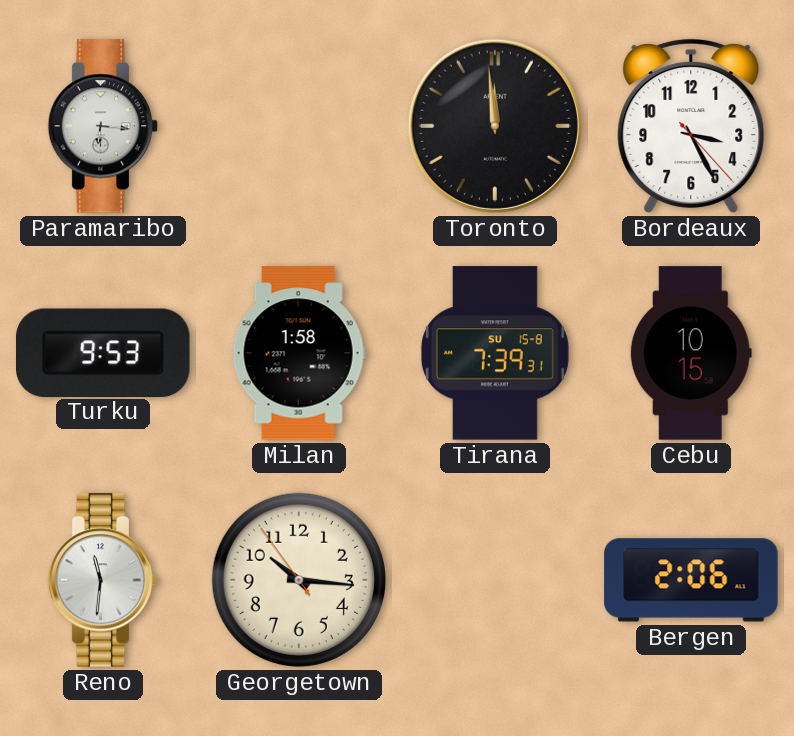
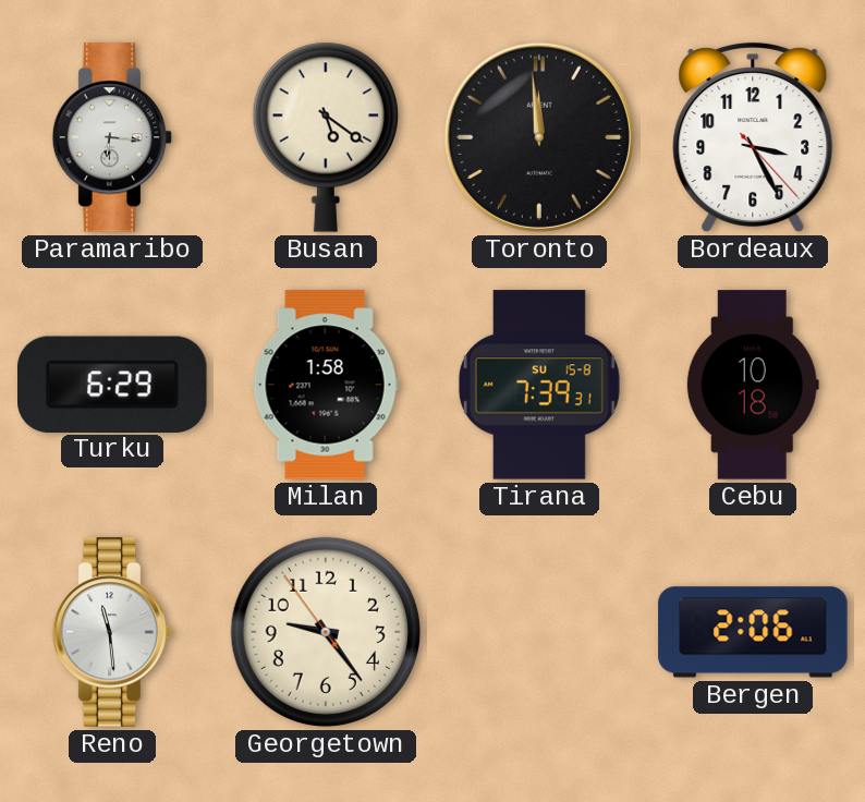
Busan: none -> 5:21 (326, 137)
Turku: 9:53 -> 6:29 (113, 384)
Cebu: 10:15 -> 10:18 (753, 385)
Reno: 11:31 -> 11:29 (112, 632)
Georgetown: 10:15 -> 9:23 (326, 632)
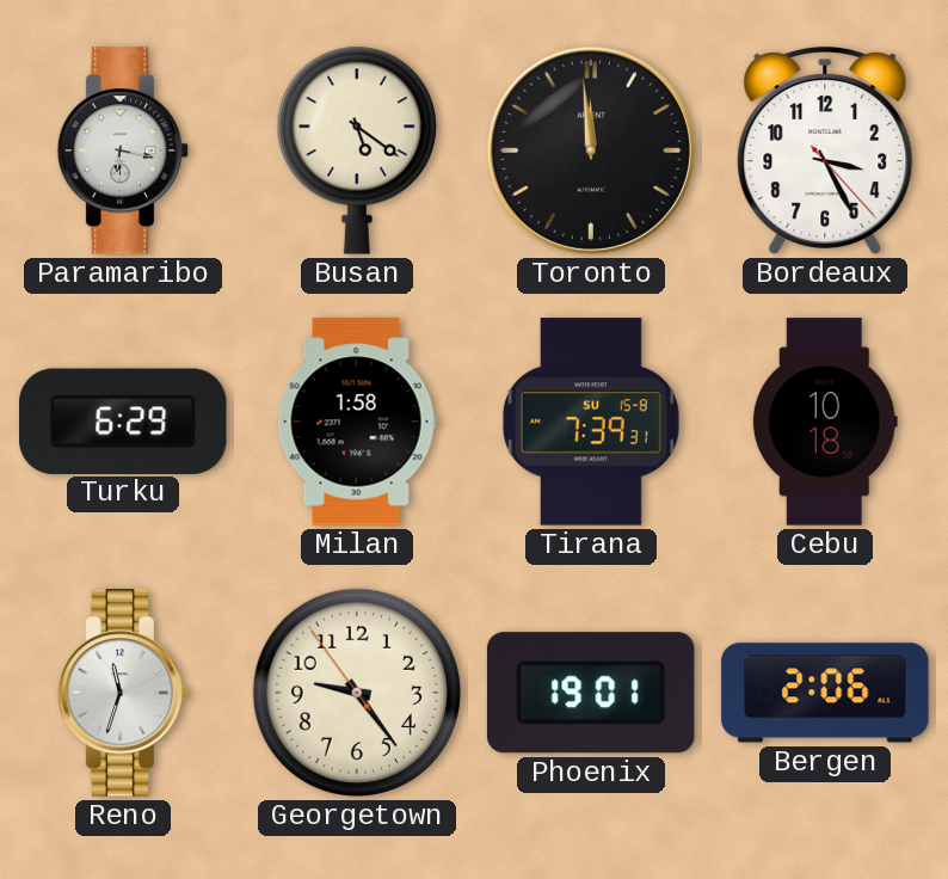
Paramaribo: 6:16 -> 6:17 (123, 150)
Reno: 11:29 -> 11:33 (123, 693)
Phoenix: none -> 19:01 (591, 693)
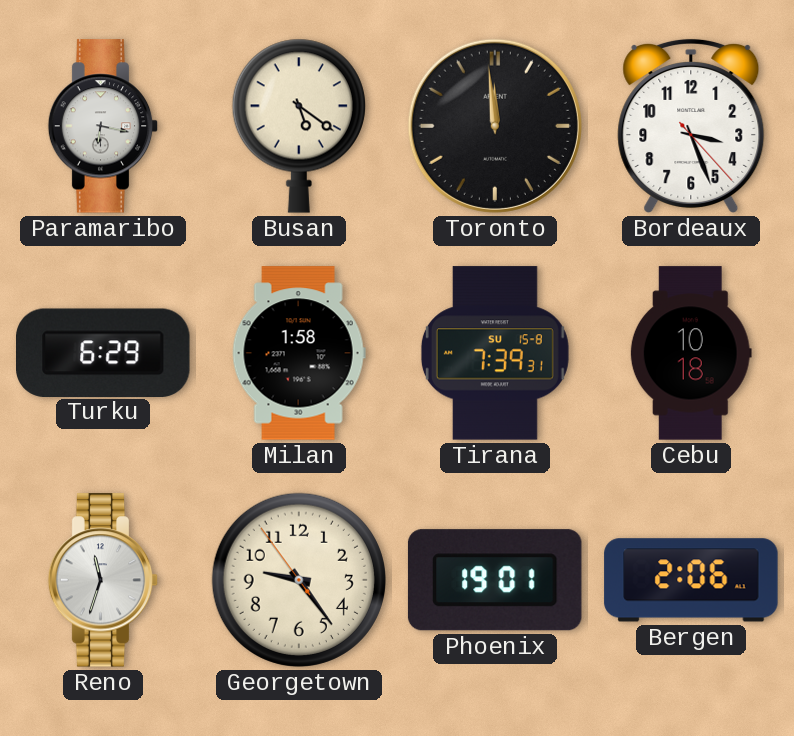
Bordeaux: 3:25 -> 3:26 (691, 126)
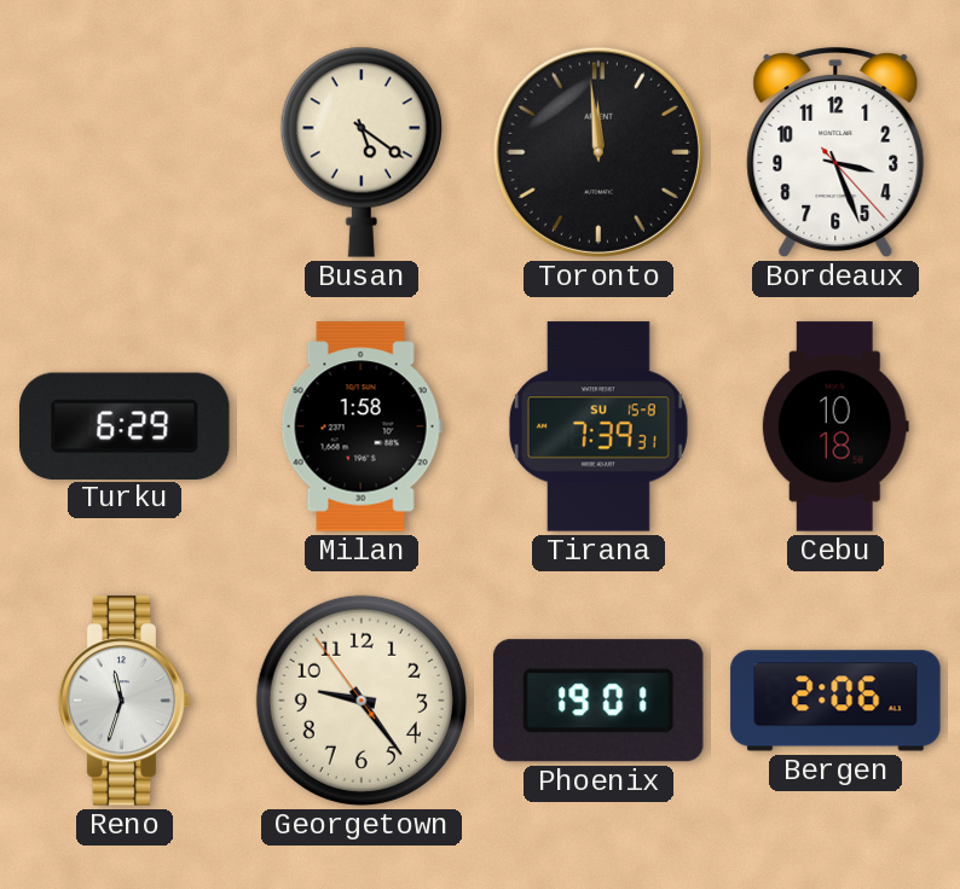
Paramaribo: 6:17 -> none (103, 126)
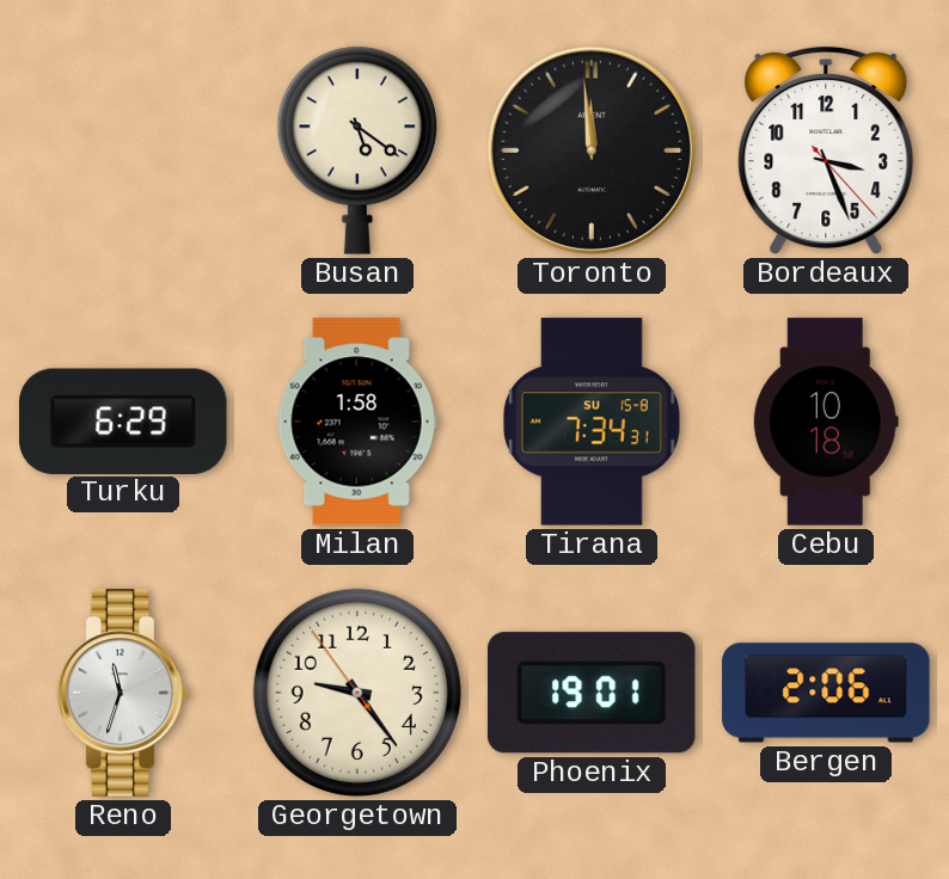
Tirana: 7:39 -> 7:34 (592, 422)
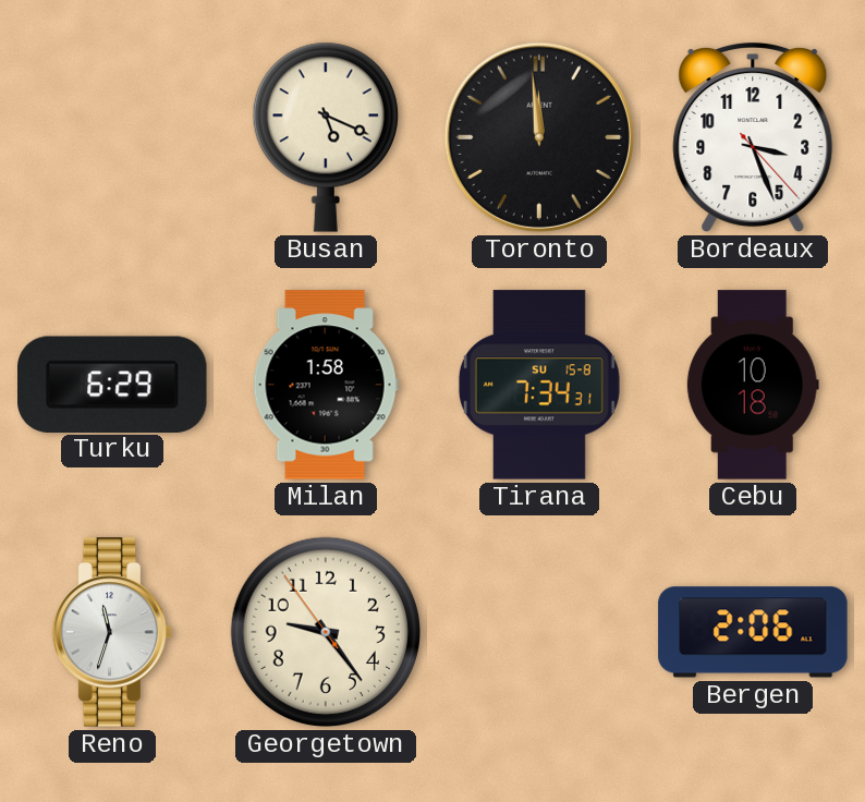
Busan: 5:21 -> 5:19 (326, 137)
Phoenix: 19:01 -> none (592, 693)
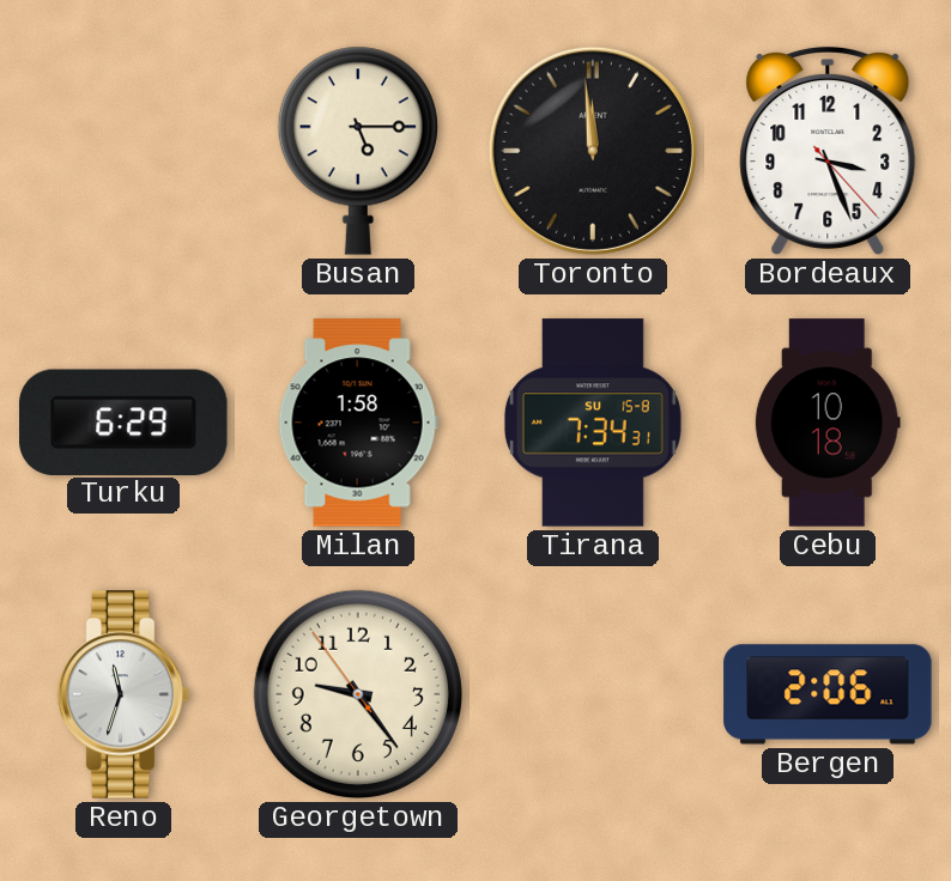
Busan: 5:19 -> 5:15 (358, 151)
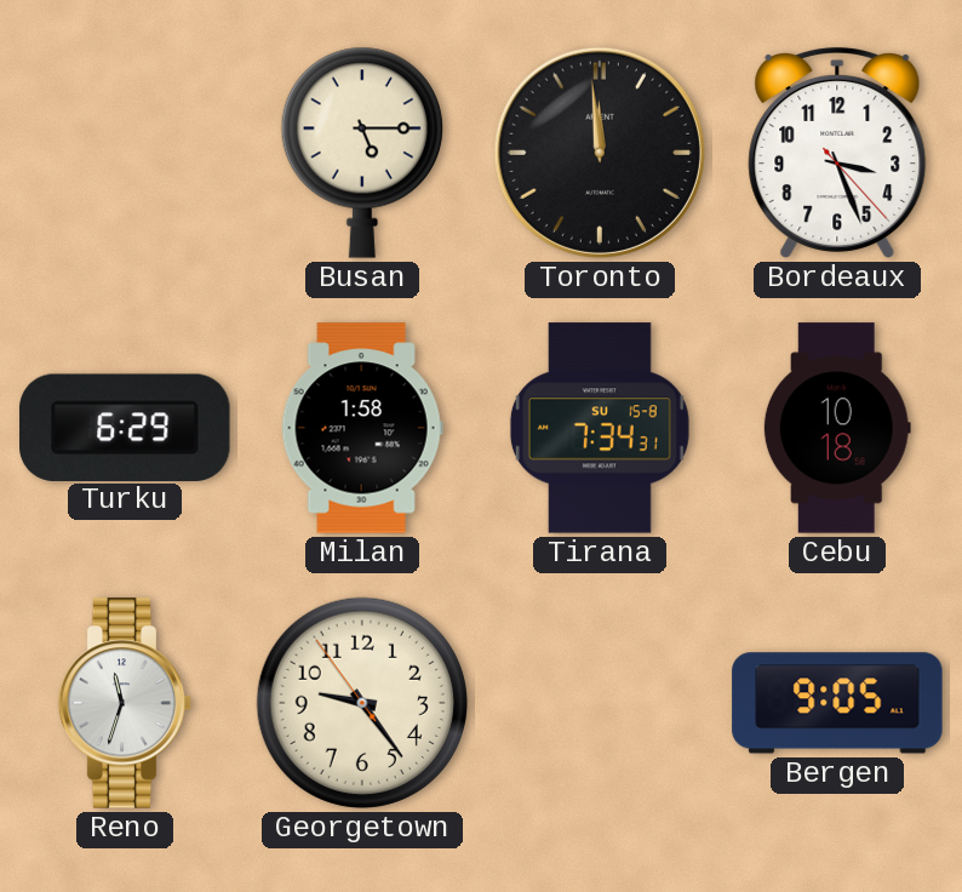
Bergen: 2:06 -> 9:05 (837, 703)
